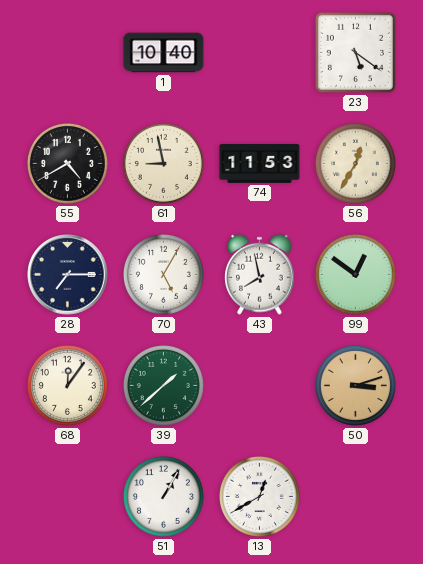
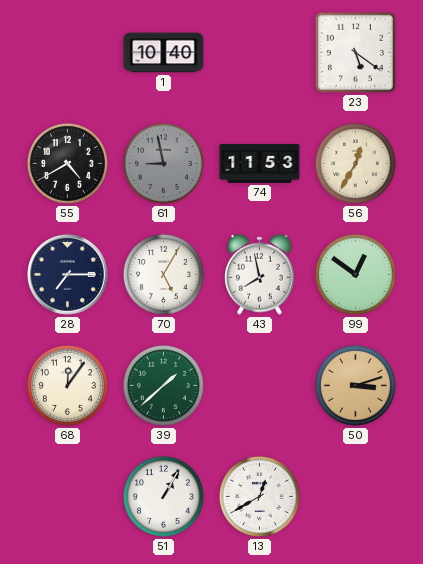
61 dial: cream -> grey (163, 163)
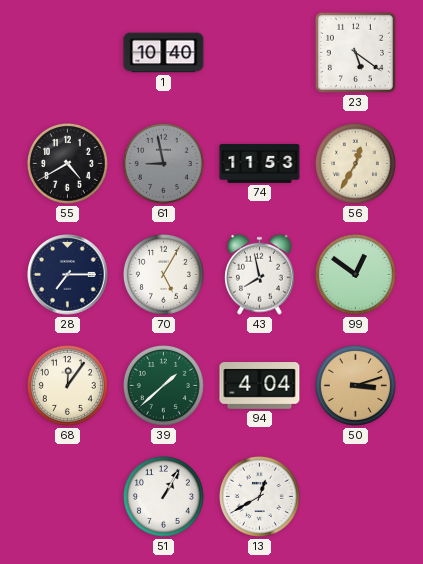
94: none -> 4:04 (260, 386)
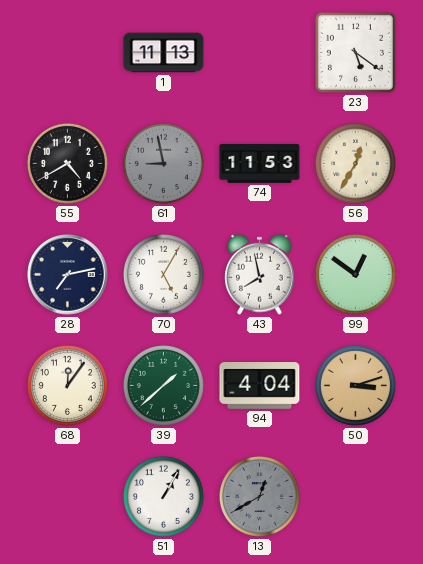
1: 10:40 -> 11:13 (164, 53)
28: 7:15 -> 7:13 (68, 275)
13 dial: white -> grey (259, 496)
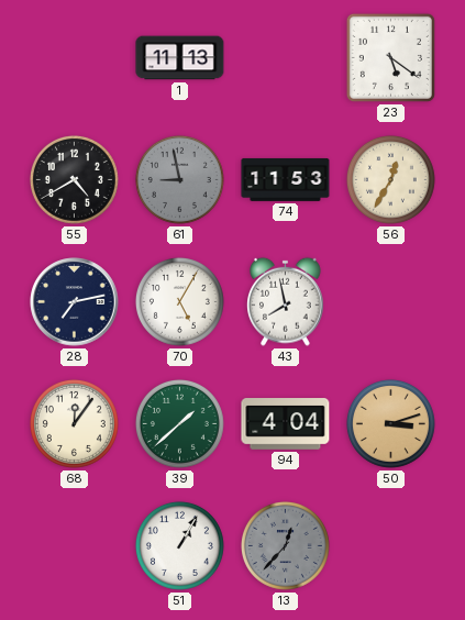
99: 12:51 -> none (355, 274)
13: 12:40 -> 12:37 (285, 545)
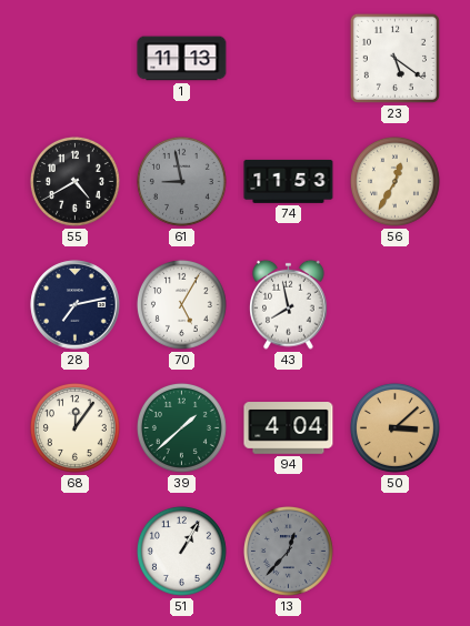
50: 3:12 -> 3:08 (394, 427)
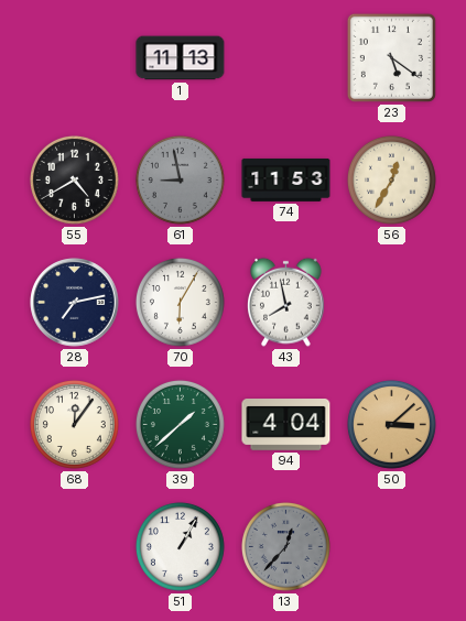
70: 5:05 -> 6:05 (180, 302)
